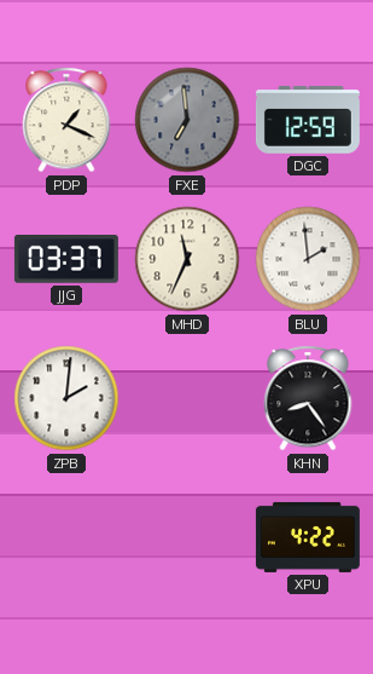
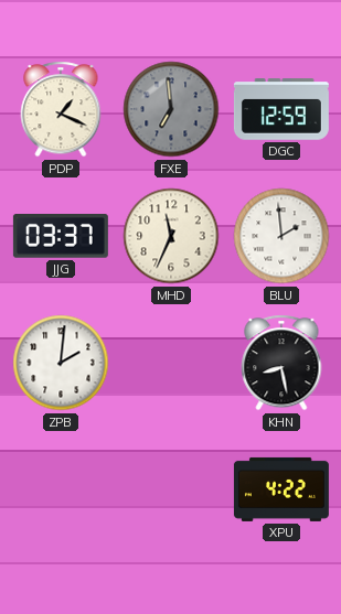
KHN: 8:24 -> 8:28 (281, 363)
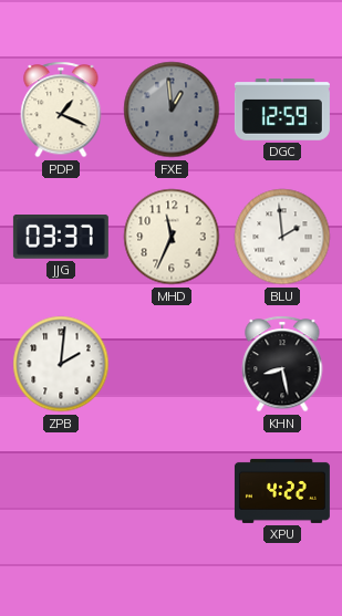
FXE: 6:59 -> 12:59 (172, 109)
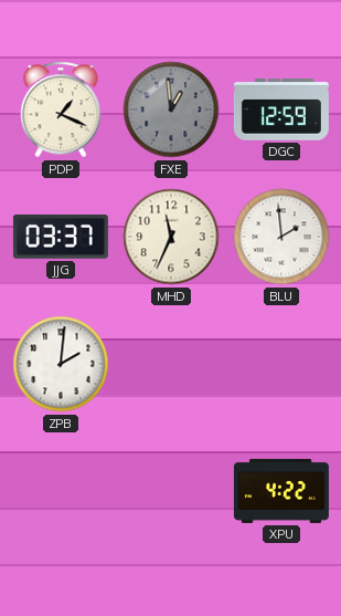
KHN: 8:28 -> none (282, 364)
